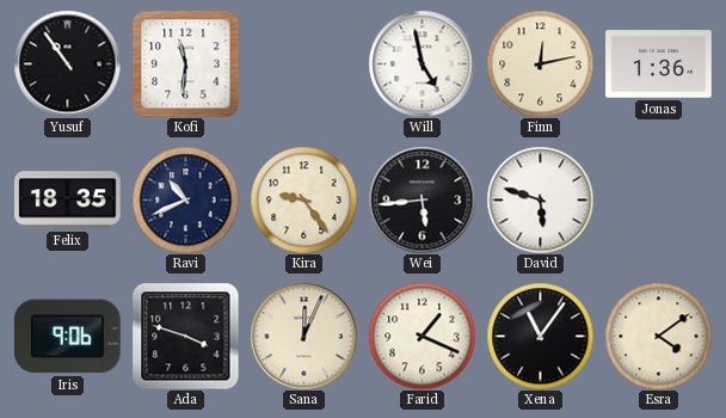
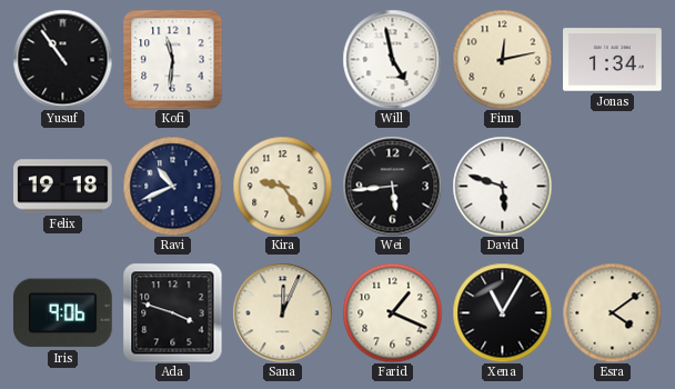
Jonas: 1:36 -> 1:34 (613, 60)
Felix: 18:35 -> 19:18 (63, 187)
Xena: 11:06 -> 11:05 (502, 312)
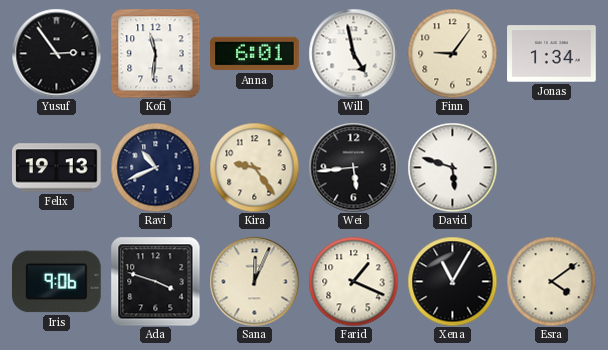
Yusuf: 10:54 -> 2:54 (56, 53)
Anna: none -> 6:01 (255, 54)
Finn: 12:13 -> 9:06 (452, 53)
Felix: 19:18 -> 19:13 (57, 168)
